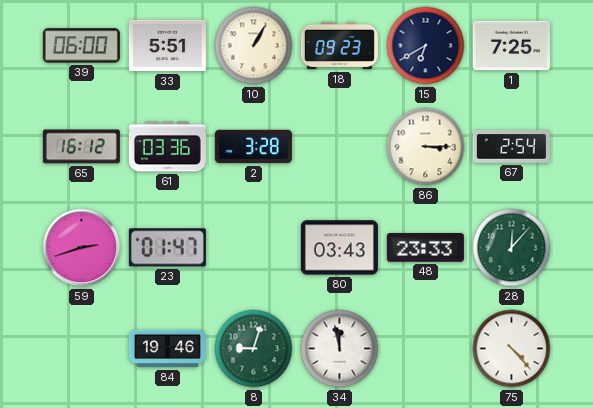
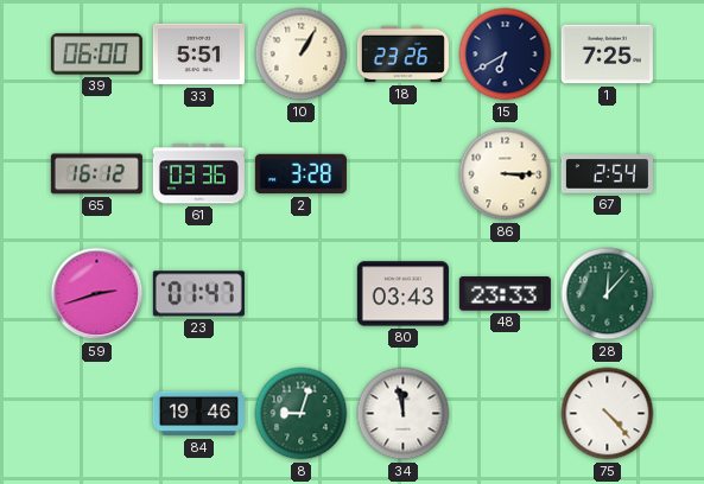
18: 09:23 -> 23:26 (402, 55)
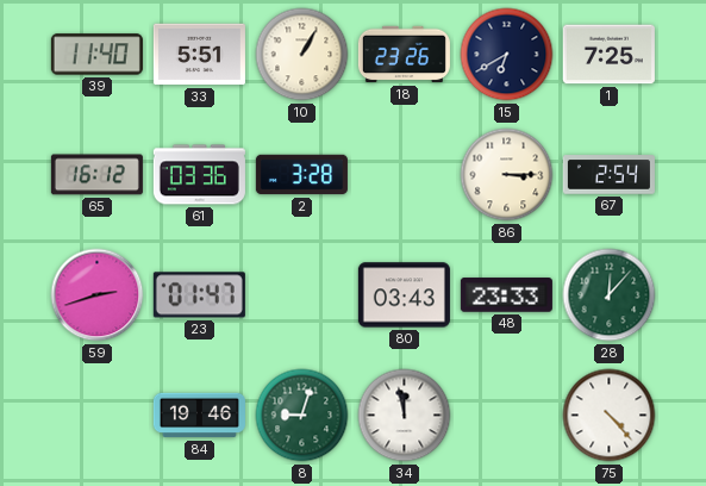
39: 06:00 -> 11:40 (96, 55)
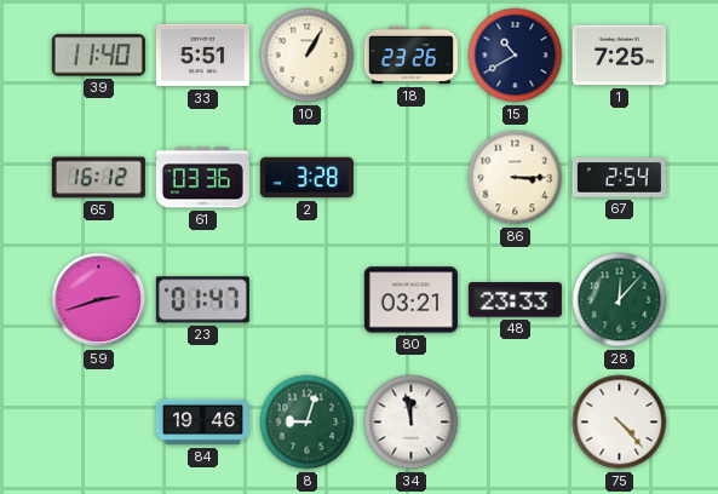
15: 6:40 -> 10:40 (516, 56)
80: 03:43 -> 03:21 (410, 300)
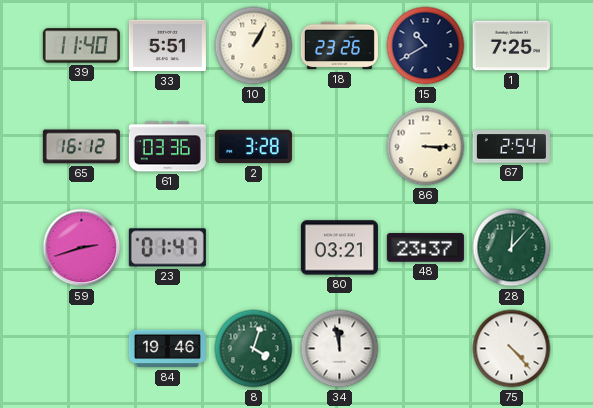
48: 23:33 -> 23:37 (425, 248)
8: 9:03 -> 4:03 (254, 349)
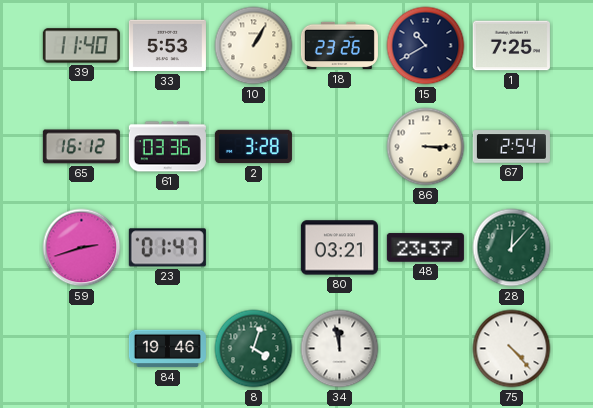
33: 5:51 -> 5:53 (167, 46)
